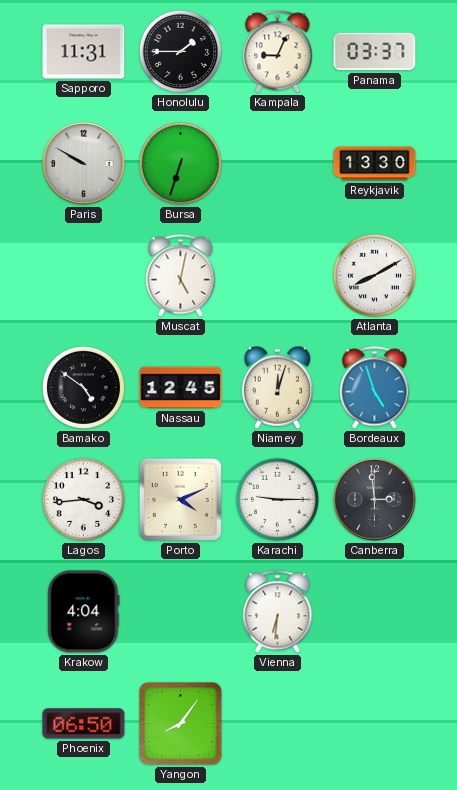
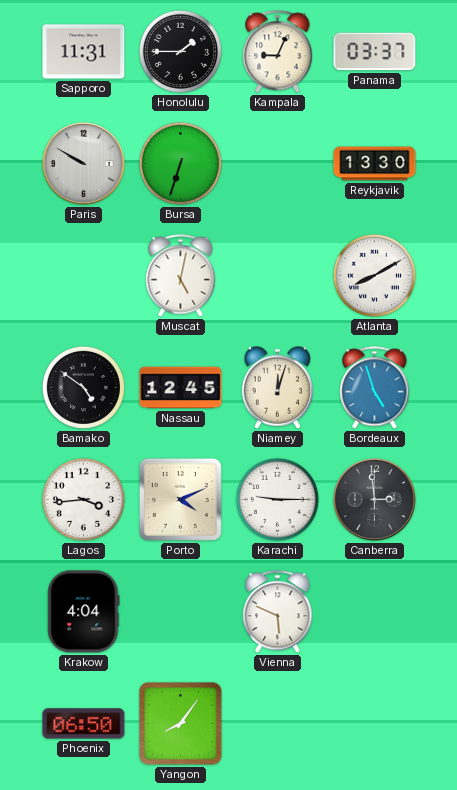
Vienna: 6:31 -> 5:49 (278, 612)
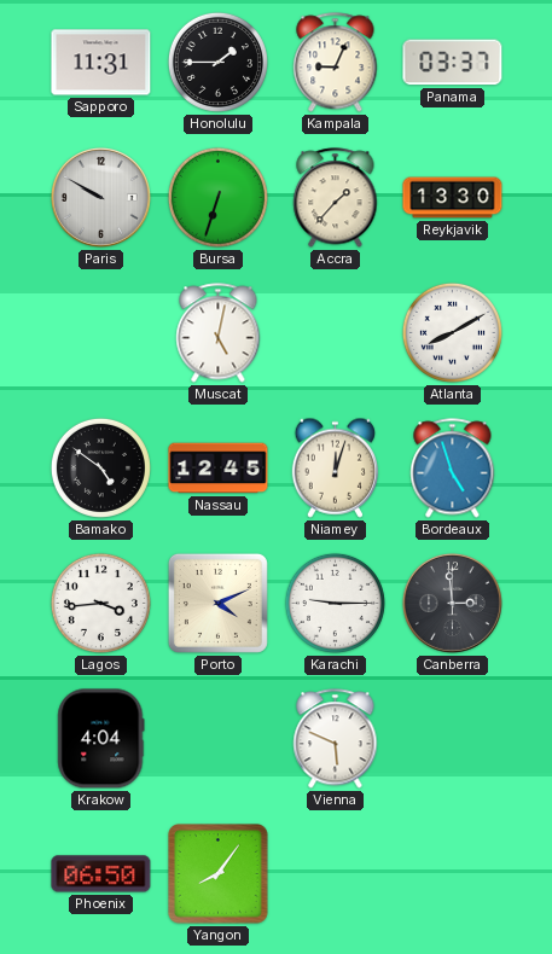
Accra: none -> 1:37 (336, 198)
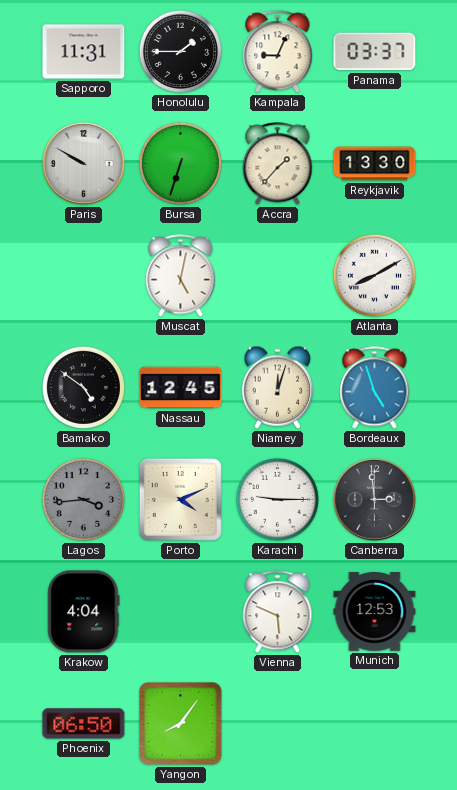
Lagos dial: white -> grey (83, 499)
Munich: none -> 12:53 (375, 612)
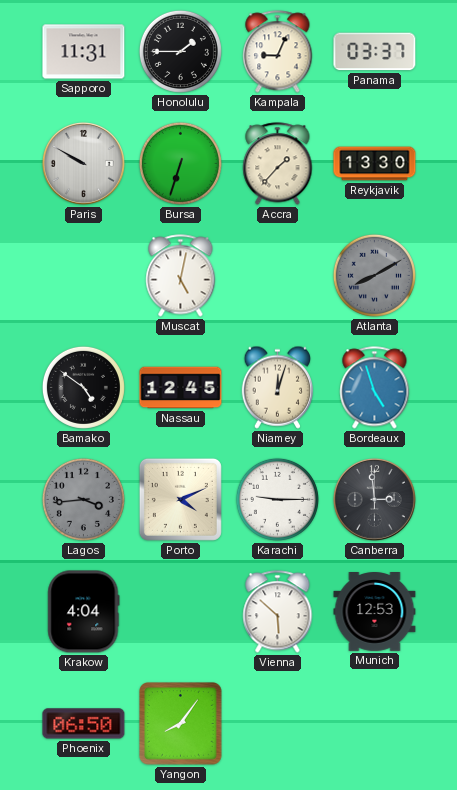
Atlanta dial: white -> grey (374, 275)
Vienna: 5:49 -> 5:52 (278, 612)
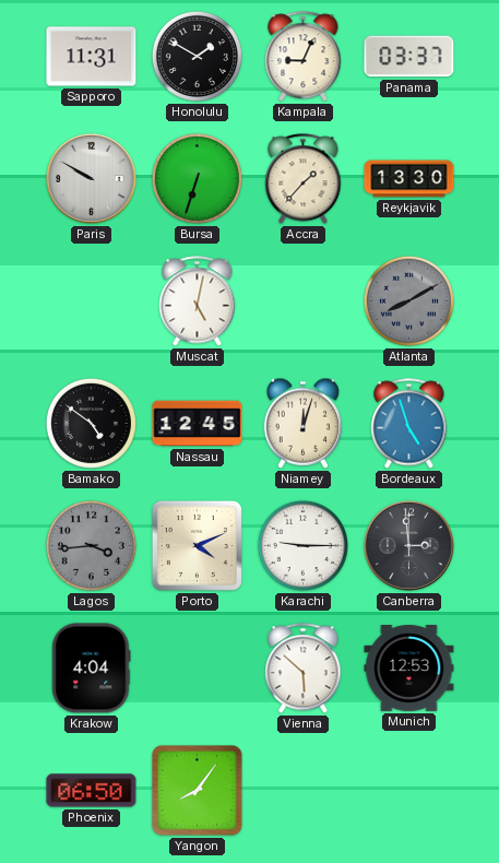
Honolulu: 1:45 -> 1:50 (197, 56)
